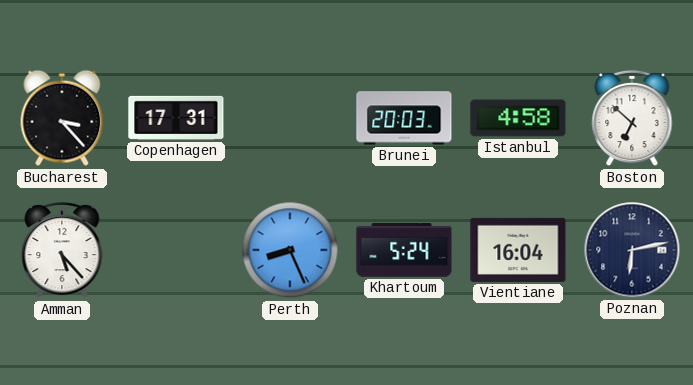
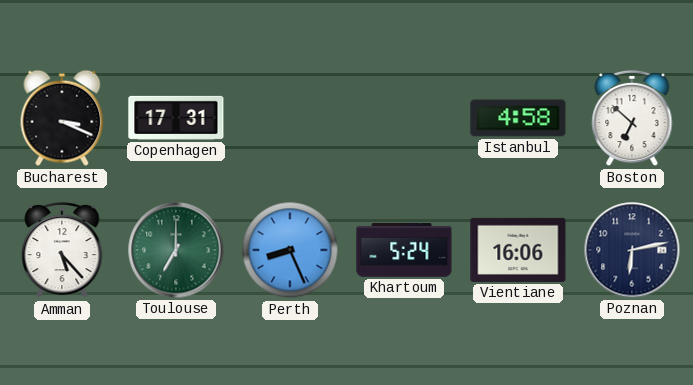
Bucharest: 3:23 -> 3:19 (62, 118)
Brunei: 20:03 -> none (404, 118)
Toulouse: none -> 7:00 (176, 250)
Vientiane: 16:04 -> 16:06 (518, 250)
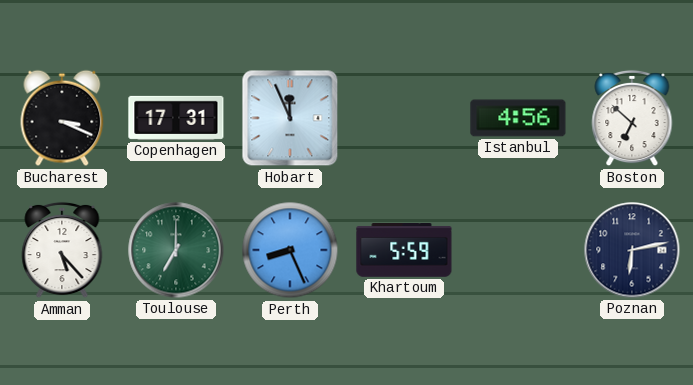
Hobart: none -> 11:56 (290, 118)
Istanbul: 4:58 -> 4:56 (518, 118)
Khartoum: 5:24 -> 5:59 (404, 251)
Vientiane: 16:06 -> none (518, 250)
